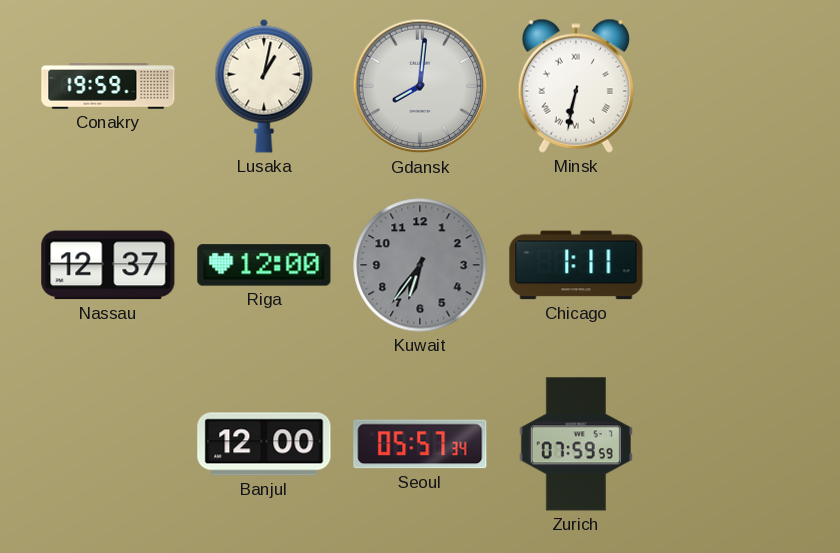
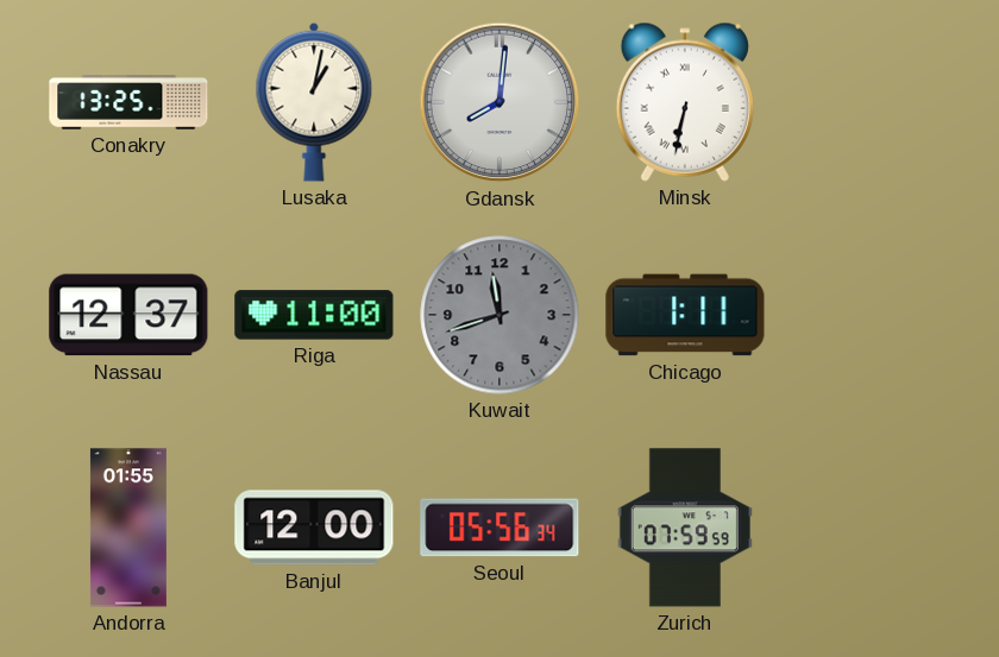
Conakry: 19:59 -> 13:25 (128, 102)
Riga: 12:00 -> 11:00 (314, 315)
Kuwait: 6:36 -> 11:42 (499, 315)
Andorra: none -> 01:55 (128, 528)
Seoul: 05:57 -> 05:56 (499, 528)
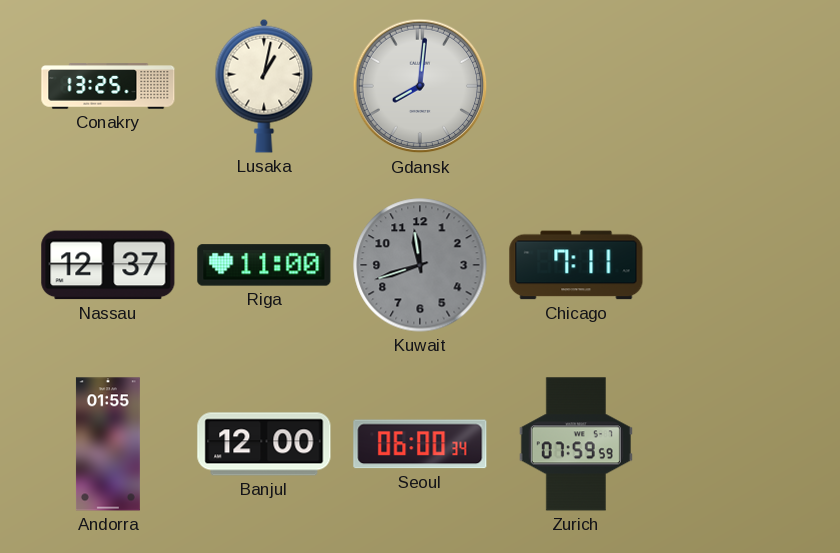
Minsk: 6:32 -> none (685, 102)
Chicago: 1:11 -> 7:11 (576, 265)
Seoul: 05:56 -> 06:00 (420, 444)
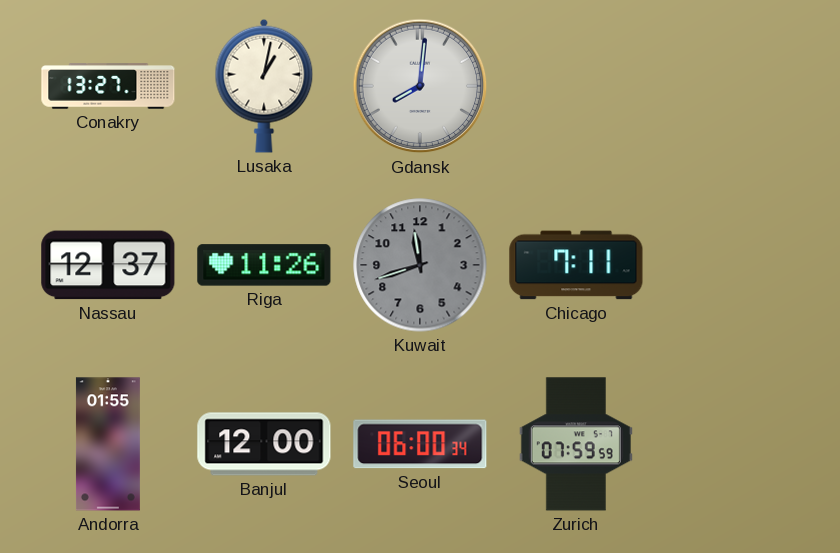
Conakry: 13:25 -> 13:27 (108, 86)
Riga: 11:00 -> 11:26 (264, 265)
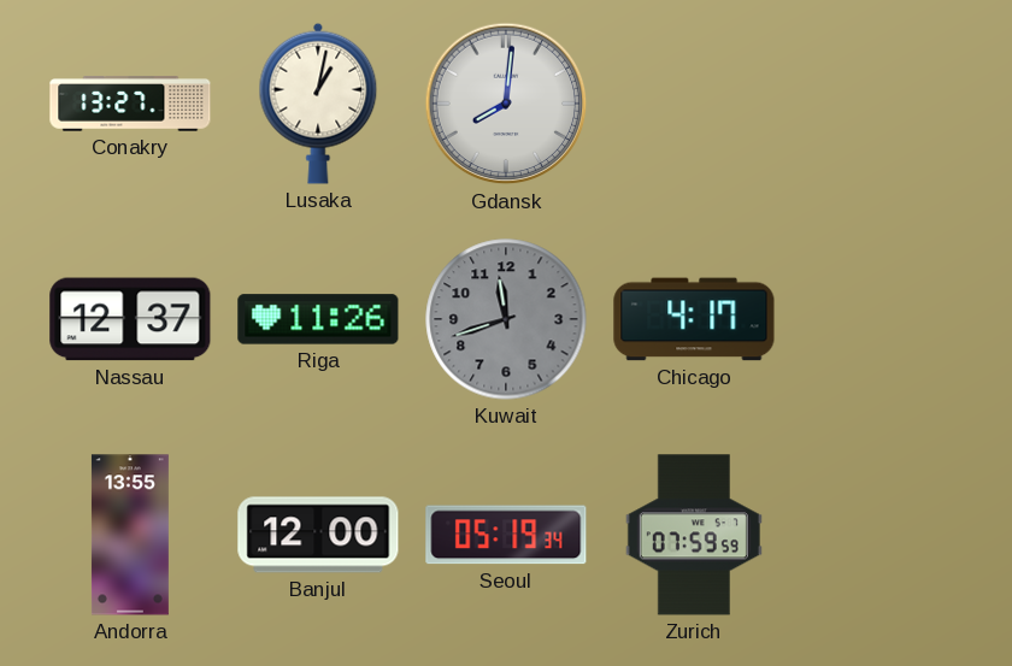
Chicago: 7:11 -> 4:17 (694, 319)
Andorra: 01:55 -> 13:55 (130, 535)
Seoul: 06:00 -> 05:19 (506, 535)
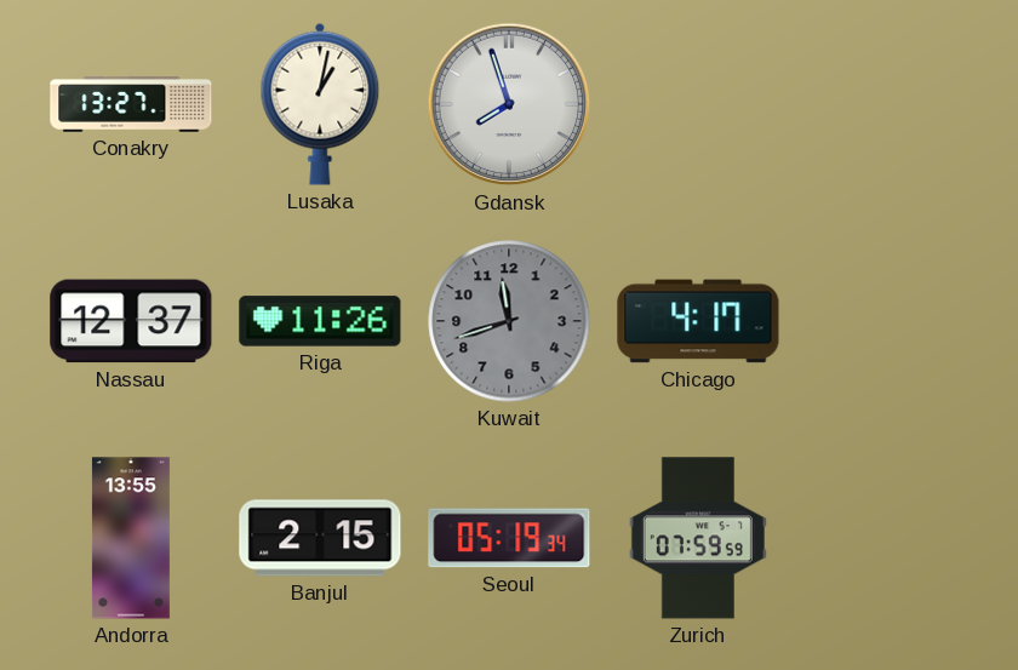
Gdansk: 8:01 -> 7:57 (509, 104)
Banjul: 12:00 -> 2:15 (320, 538)
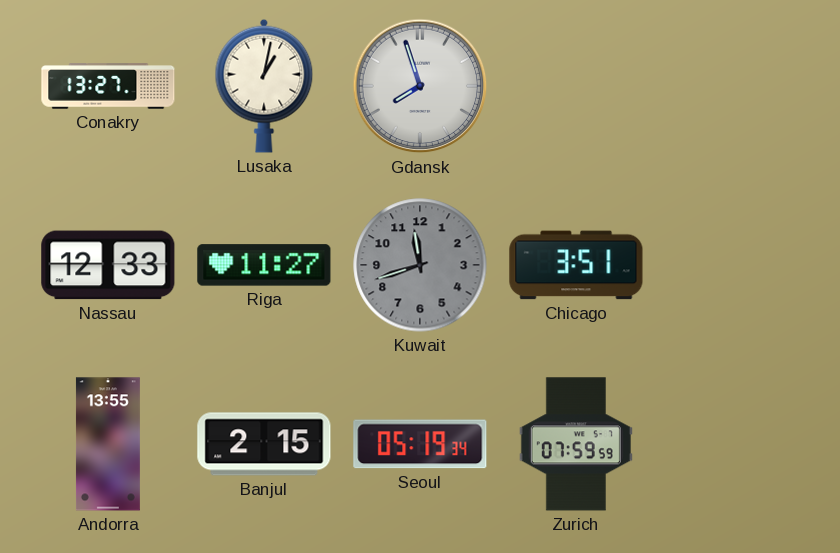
Nassau: 12:37 -> 12:33 (108, 265)
Riga: 11:26 -> 11:27 (264, 265)
Chicago: 4:17 -> 3:51 (576, 265)
